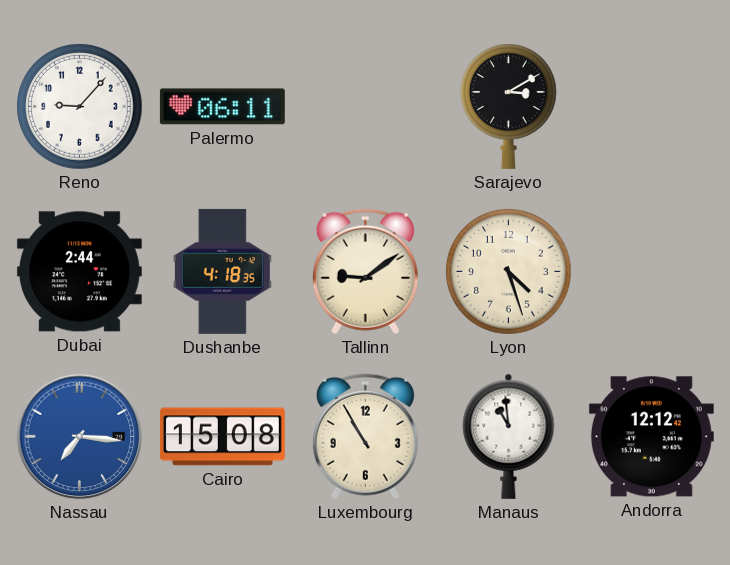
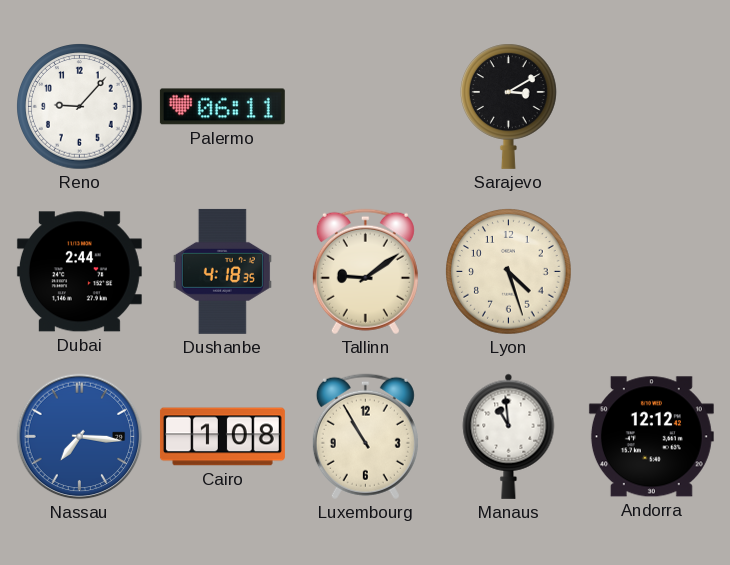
Cairo: 15:08 -> 1:08 (222, 437)
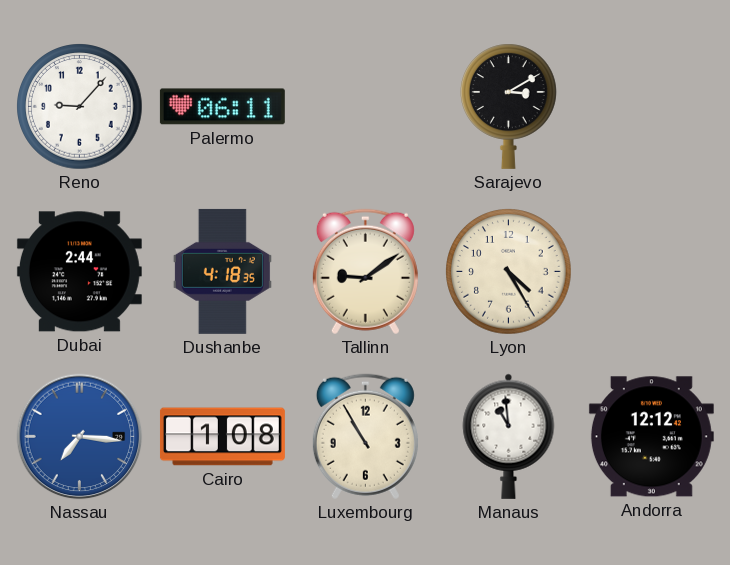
Lyon: 4:27 -> 4:25 (509, 272)
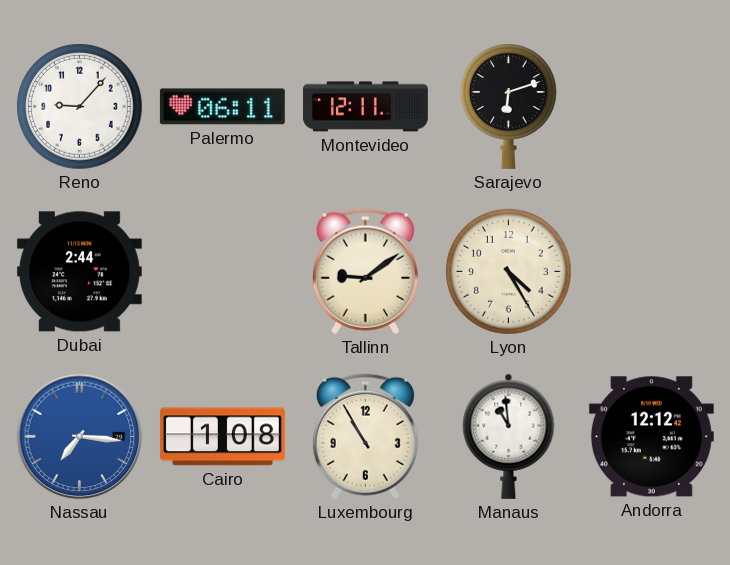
Montevideo: none -> 12:11 (365, 107)
Sarajevo: 3:10 -> 6:12 (509, 106)
Dushanbe: 4:18 -> none (222, 271)
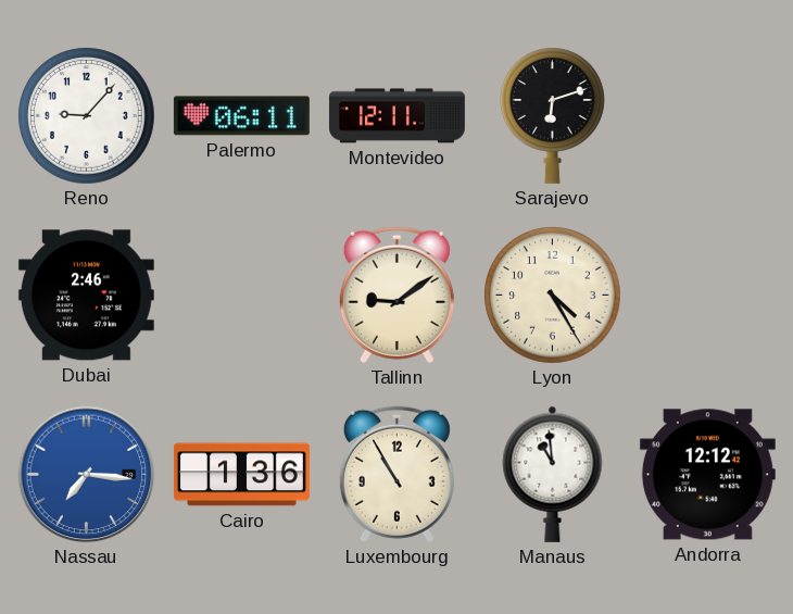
Dubai: 2:44 -> 2:46 (86, 296)
Cairo: 1:08 -> 1:36 (241, 475)
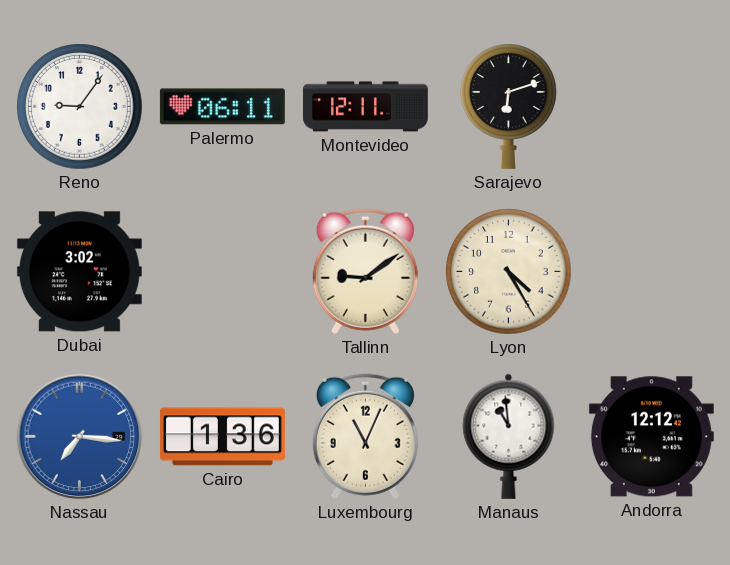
Reno: 9:07 -> 9:06 (80, 107)
Dubai: 2:46 -> 3:02 (79, 272)
Luxembourg: 10:55 -> 11:04 (365, 437)
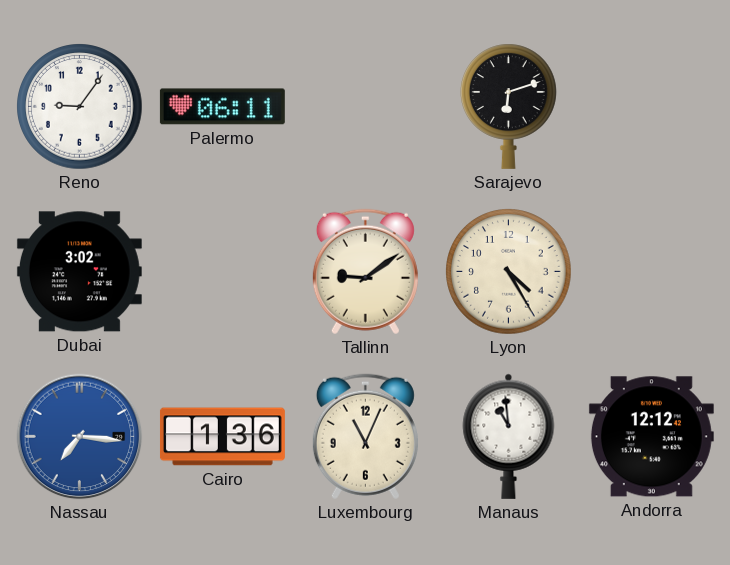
Montevideo: 12:11 -> none (365, 107)
